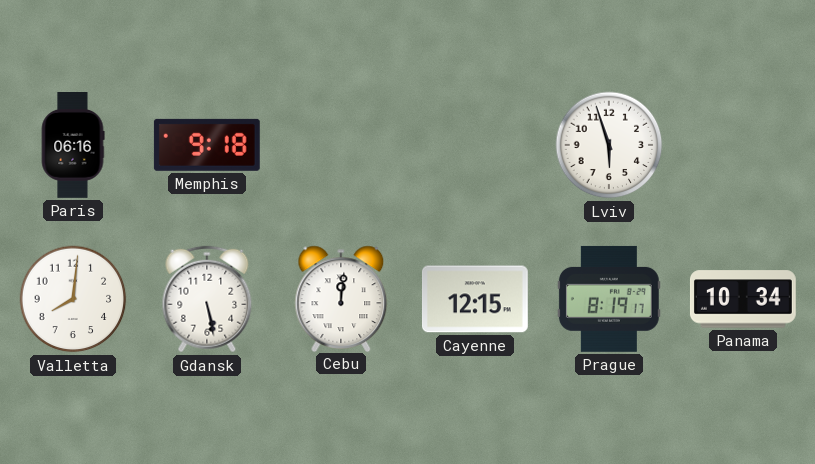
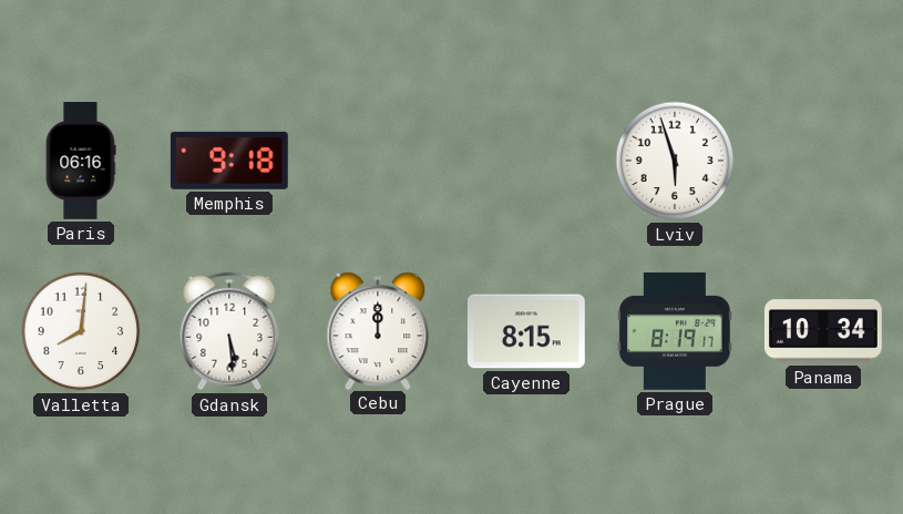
Gdansk: 5:28 -> 5:29 (229, 331)
Cebu: 12:01 -> 12:00 (378, 330)
Cayenne: 12:15 -> 8:15 (526, 331)
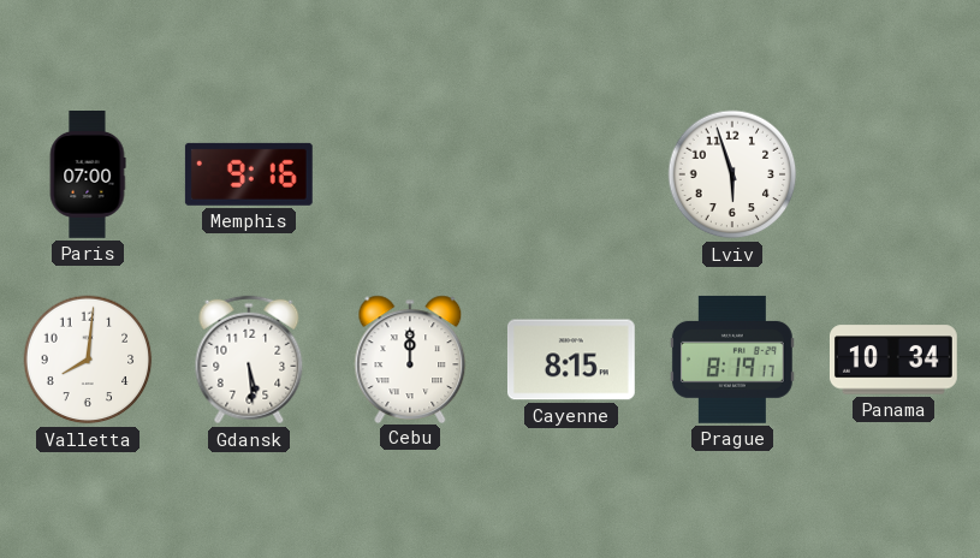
Paris: 06:16 -> 07:00 (88, 176)
Memphis: 9:18 -> 9:16 (249, 174)
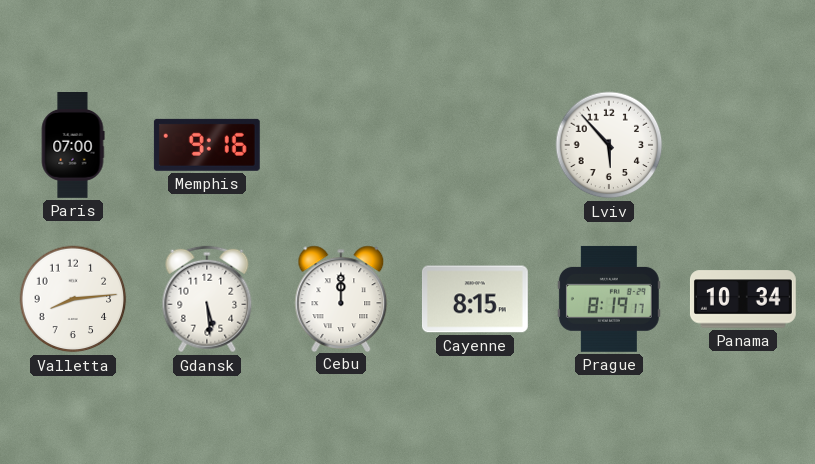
Lviv: 5:57 -> 5:53 (609, 145)
Valletta: 8:01 -> 8:14 (73, 299)
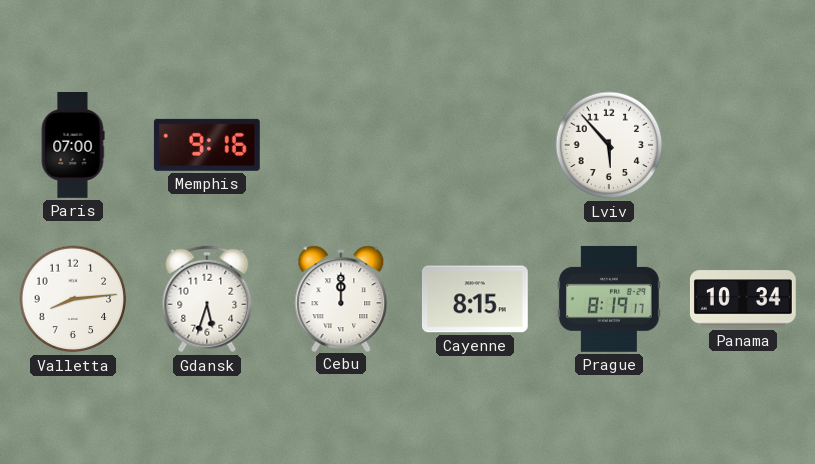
Gdansk: 5:29 -> 5:33 (207, 299)
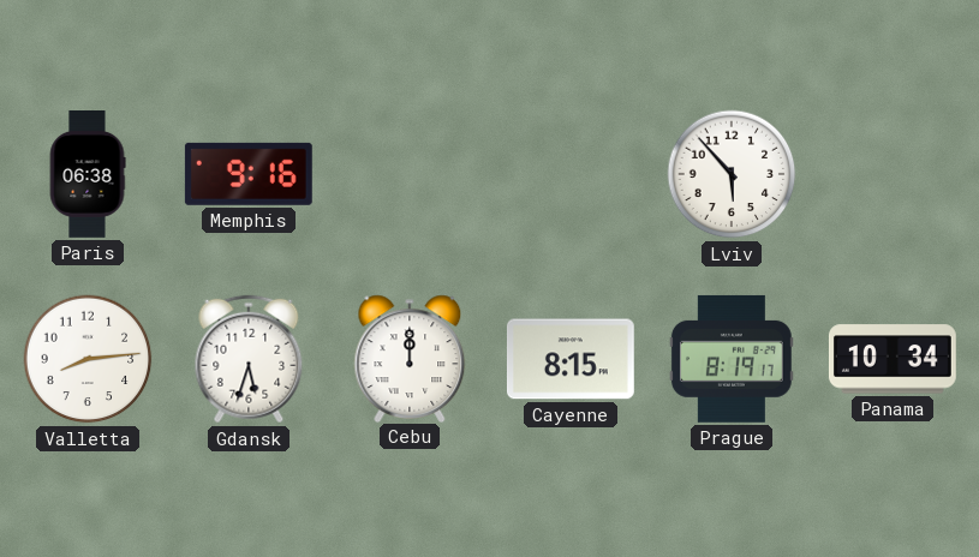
Paris: 07:00 -> 06:38 (88, 175)
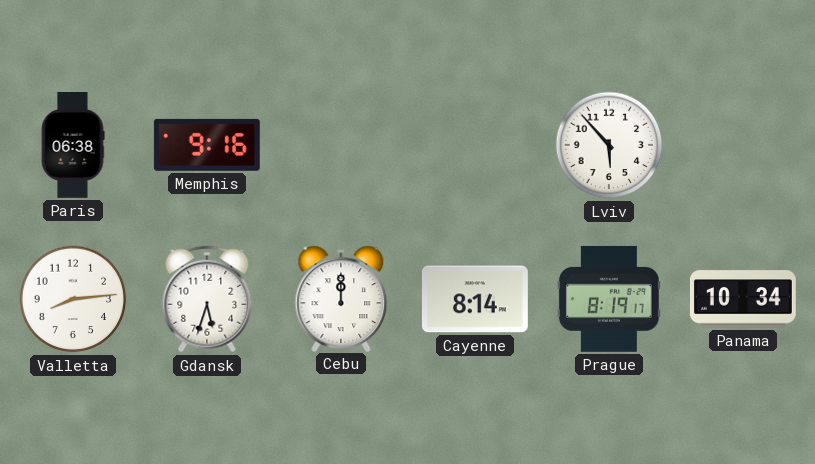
Cayenne: 8:15 -> 8:14 (475, 299)
